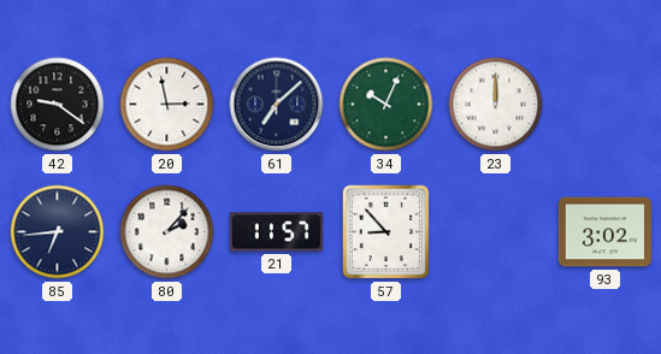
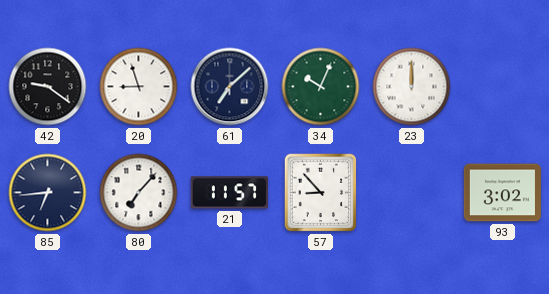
20: 2:58 -> 8:57 (139, 87)
80: 2:07 -> 7:07 (139, 193)
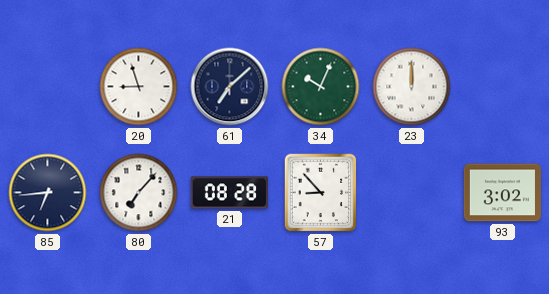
42: 9:21 -> none (48, 87)
21: 11:57 -> 08:28 (229, 193)
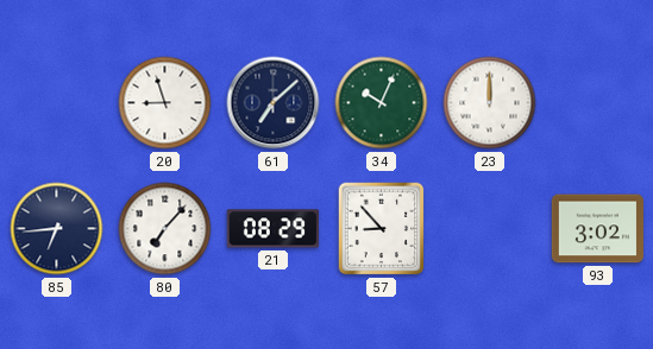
21: 08:28 -> 08:29 (272, 229)
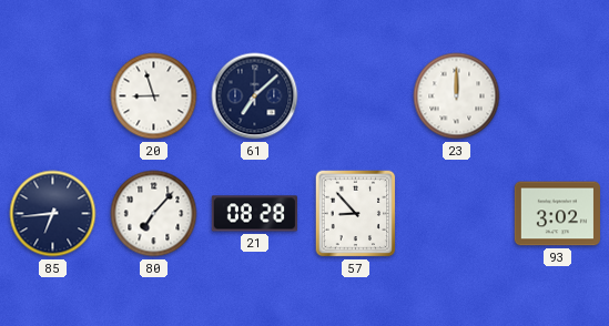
34: 10:04 -> none (382, 103)
21: 08:29 -> 08:28 (254, 214)
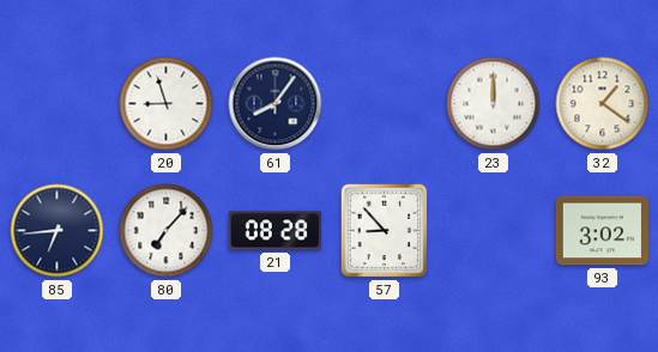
61: 7:08 -> 8:06 (276, 104)
32: none -> 1:21 (603, 104)
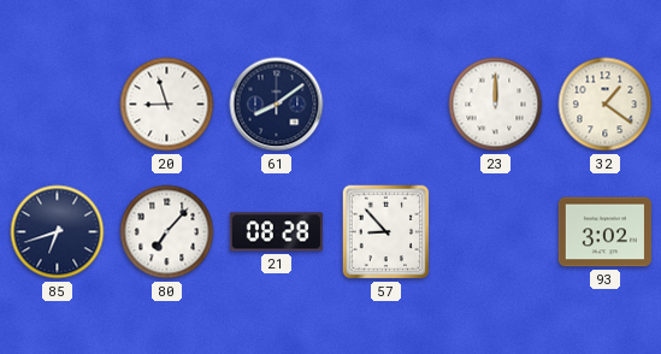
61: 8:06 -> 8:09 (277, 105)
85: 6:44 -> 6:42 (58, 232)
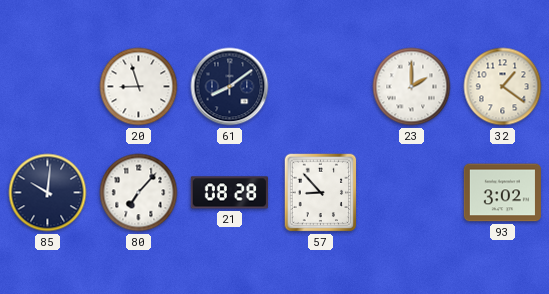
23: 12:00 -> 2:00 (412, 87)
85: 6:42 -> 10:01 (48, 193)
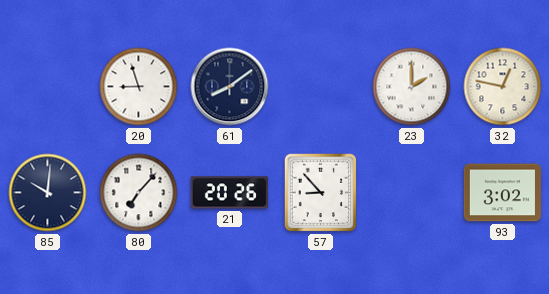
32: 1:21 -> 12:47 (503, 87)
21: 08:28 -> 20:26 (229, 193)
